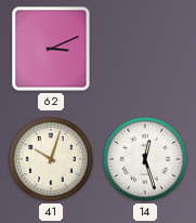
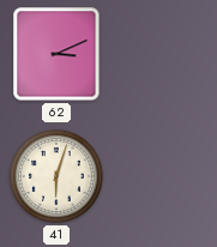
41: 10:03 -> 6:03 (56, 176)
14: 12:27 -> none (145, 159)
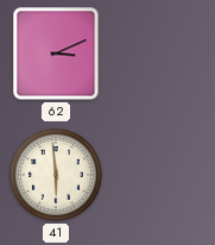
41: 6:03 -> 5:59 (56, 175)
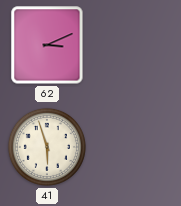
41: 5:59 -> 5:57 (47, 147)
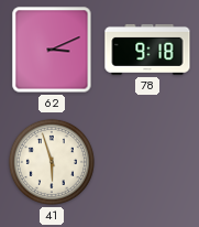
78: none -> 9:18 (147, 50)
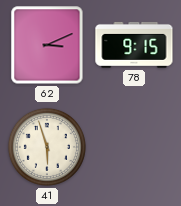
78: 9:18 -> 9:15 (134, 45)
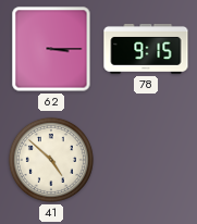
62: 3:11 -> 3:15 (51, 49)
41: 5:57 -> 4:52 (51, 160)
